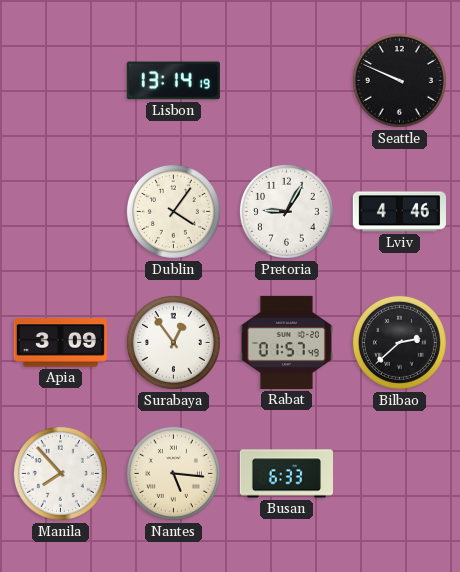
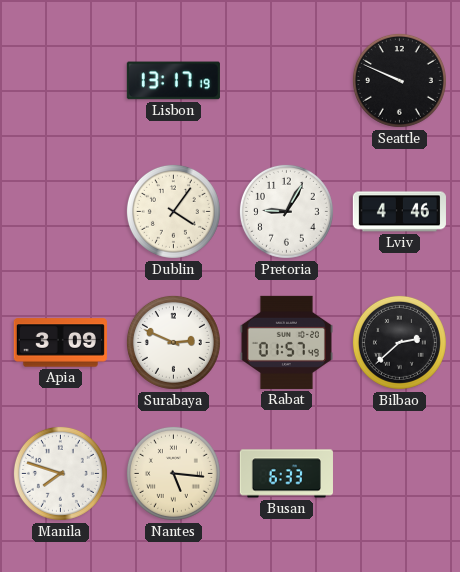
Lisbon: 13:14 -> 13:17 (173, 81)
Surabaya: 12:54 -> 2:49 (173, 342)
Manila: 7:53 -> 7:48 (60, 473)
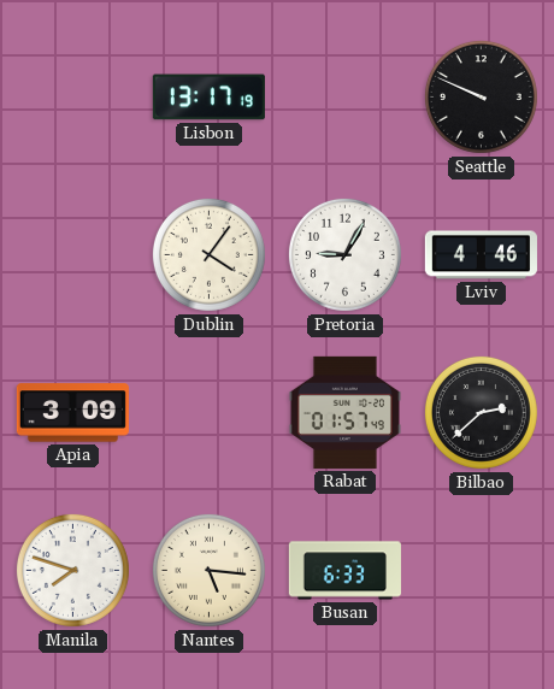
Surabaya: 2:49 -> none (173, 342)
